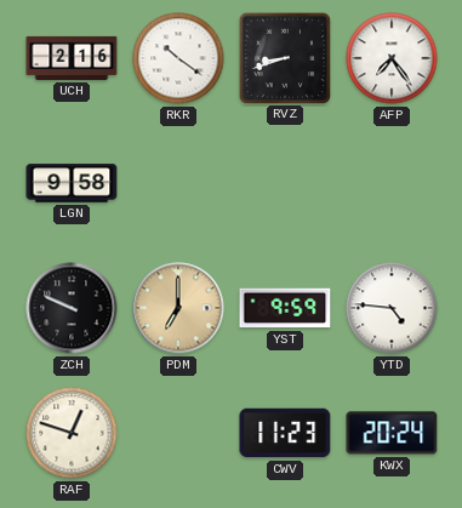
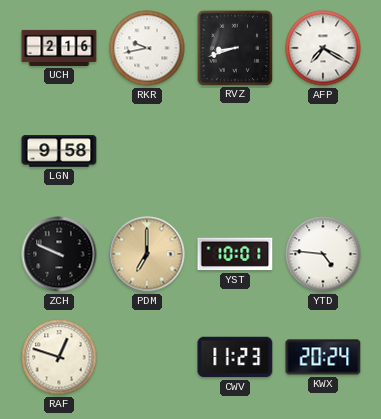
RKR: 10:21 -> 9:43 (147, 48)
AFP: 7:24 -> 7:20 (323, 48)
YST: 9:59 -> 10:01 (235, 254)
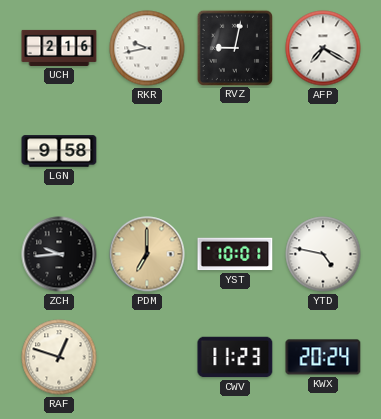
RVZ: 8:42 -> 9:02 (234, 47)
ZCH: 9:49 -> 9:44 (59, 254)
YTD: 4:46 -> 4:47 (323, 254)
